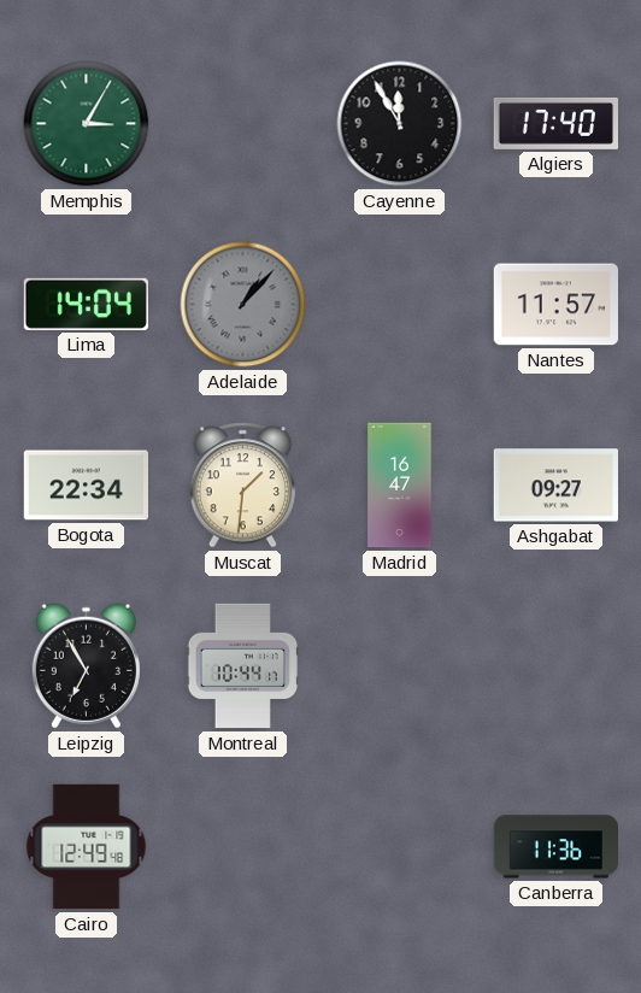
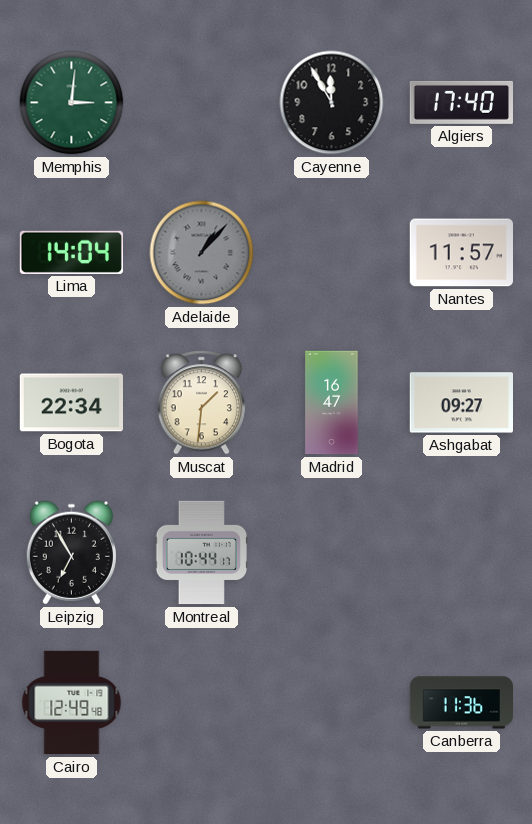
Memphis: 3:05 -> 3:01 (72, 103)
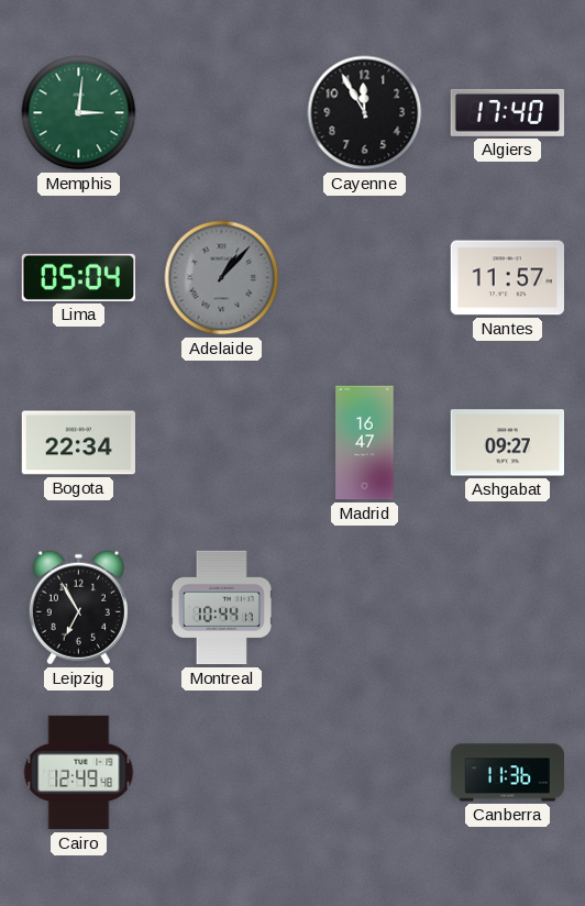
Lima: 14:04 -> 05:04 (78, 277)
Muscat: 1:31 -> none (202, 403)
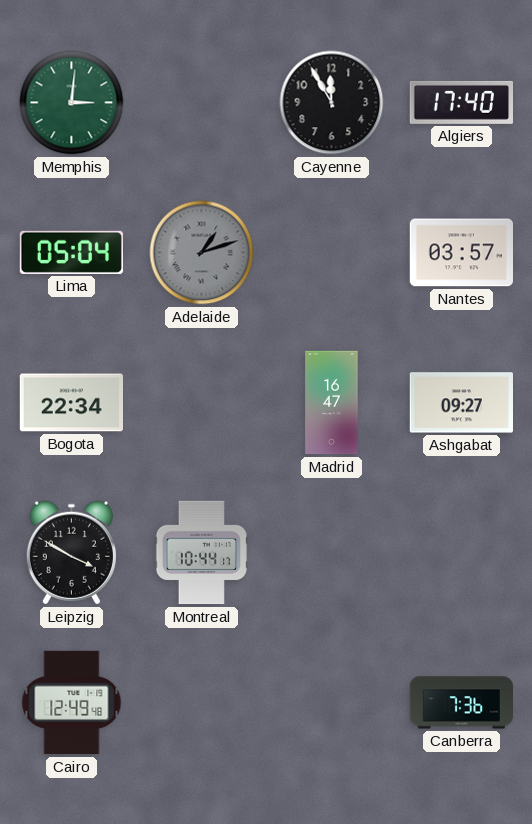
Adelaide: 1:07 -> 1:12 (202, 253)
Nantes: 11:57 -> 03:57 (461, 253)
Leipzig: 6:55 -> 3:50 (71, 553)
Canberra: 11:36 -> 7:36 (461, 703)
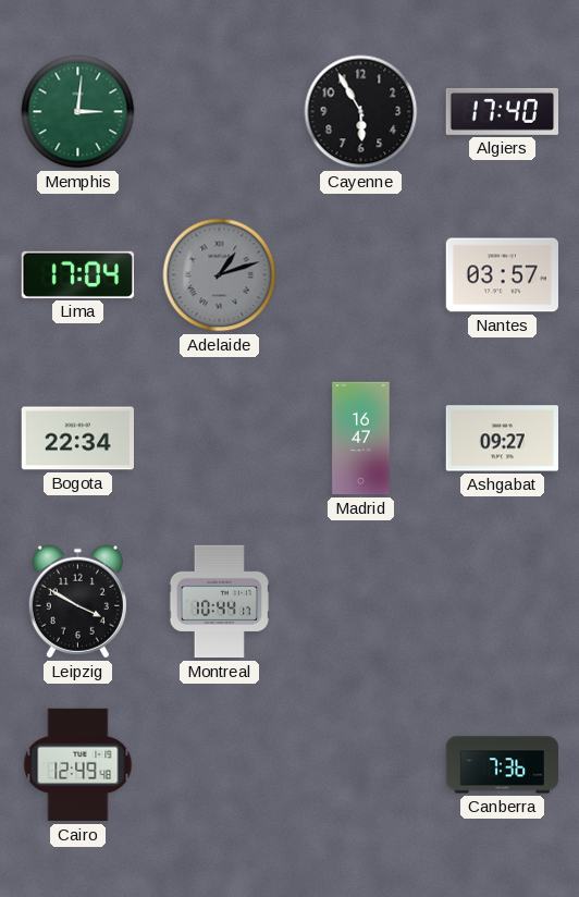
Cayenne: 11:55 -> 5:55 (361, 112)
Lima: 05:04 -> 17:04 (77, 274)
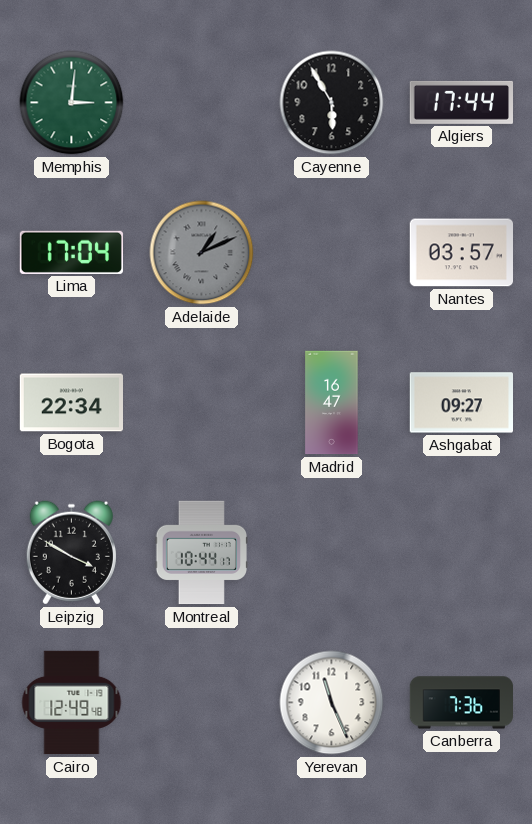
Algiers: 17:40 -> 17:44 (461, 102)
Adelaide: 1:12 -> 1:11 (202, 253)
Yerevan: none -> 11:26 (332, 703)
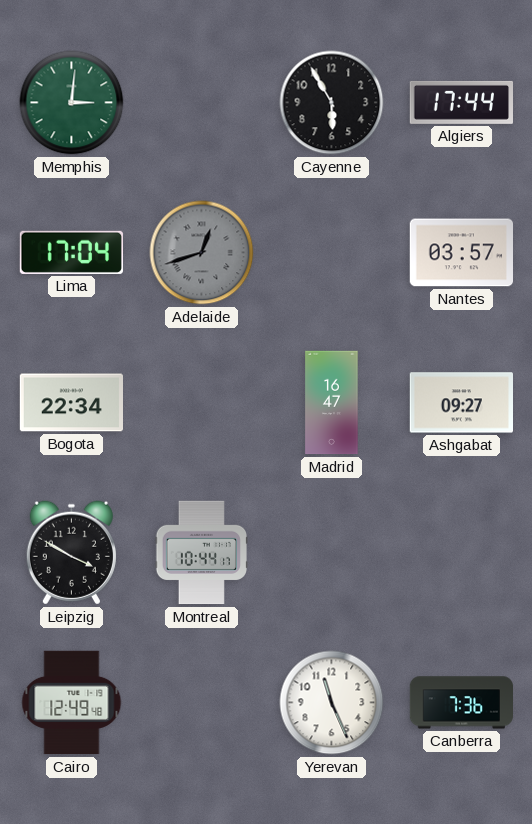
Adelaide: 1:11 -> 12:42 (202, 253)
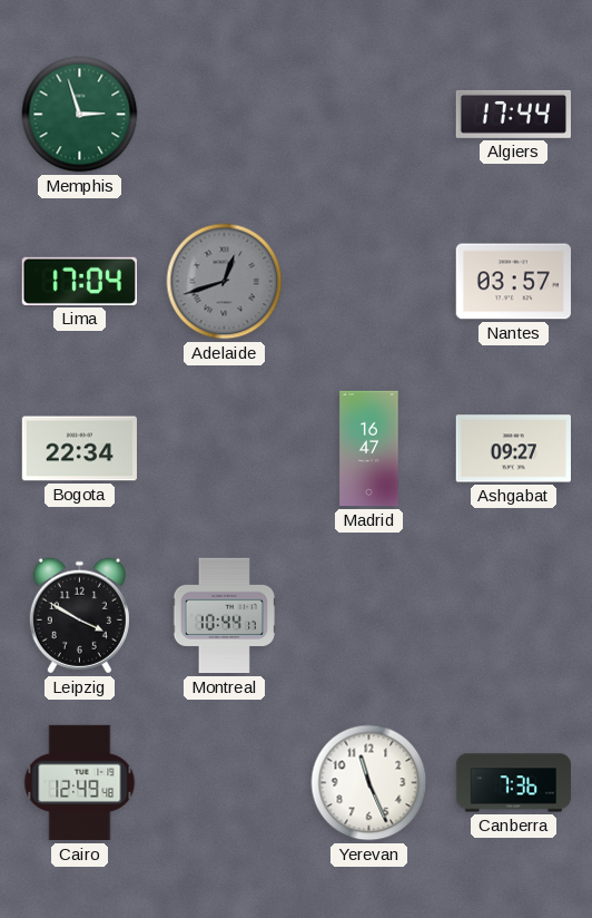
Memphis: 3:01 -> 2:57 (80, 115)
Cayenne: 5:55 -> none (332, 103)
